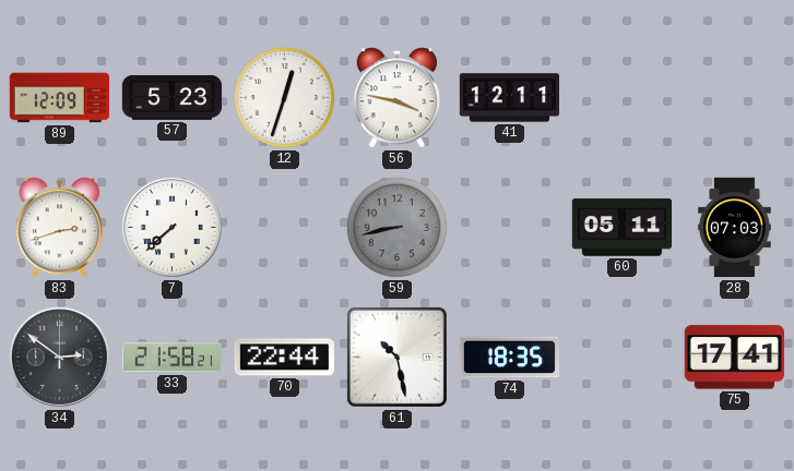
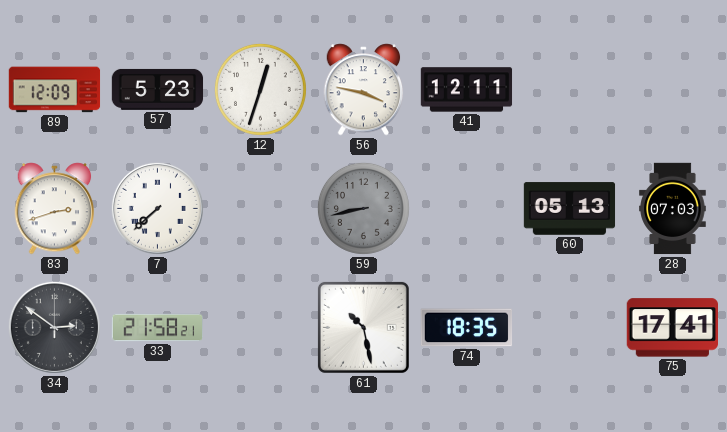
60: 05:11 -> 05:13 (570, 209)
70: 22:44 -> none (284, 358)
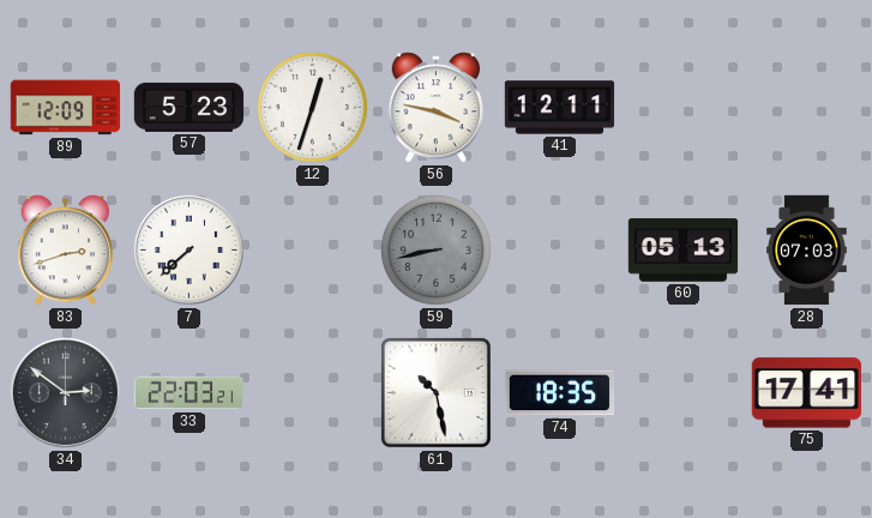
33: 21:58 -> 22:03 (190, 393)
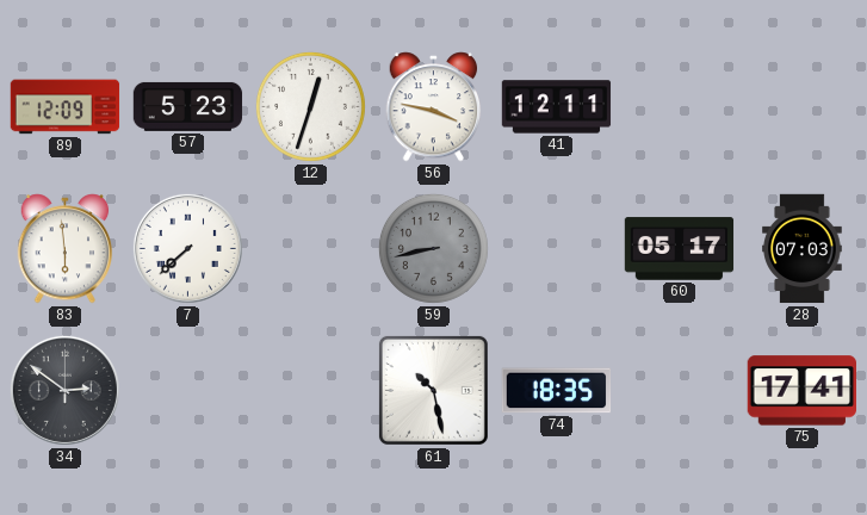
83: 2:42 -> 5:59 (66, 249)
60: 05:13 -> 05:17 (680, 249)
33: 22:03 -> none (190, 393)
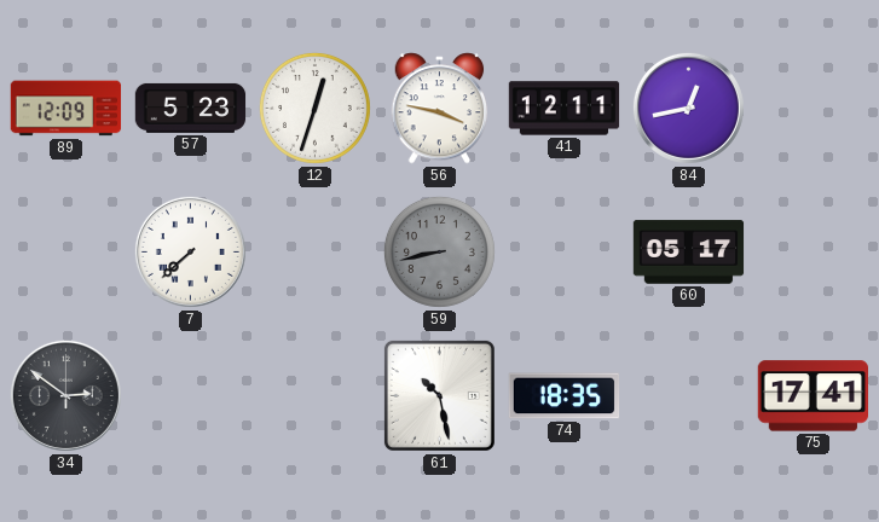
84: none -> 12:43 (688, 108)
83: 5:59 -> none (66, 249)
28: 07:03 -> none (803, 249)
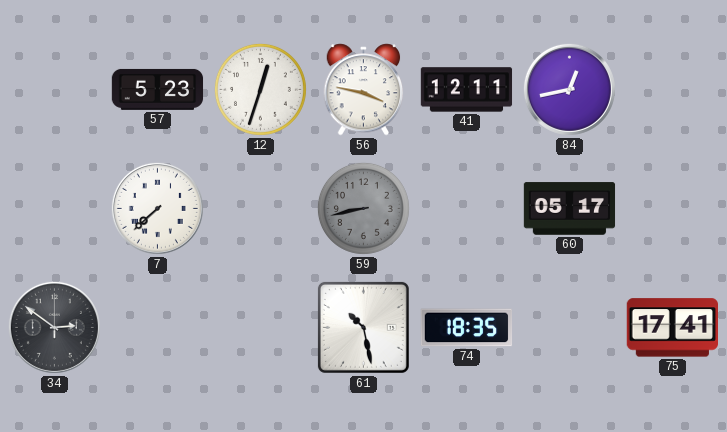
89: 12:09 -> none (66, 109)
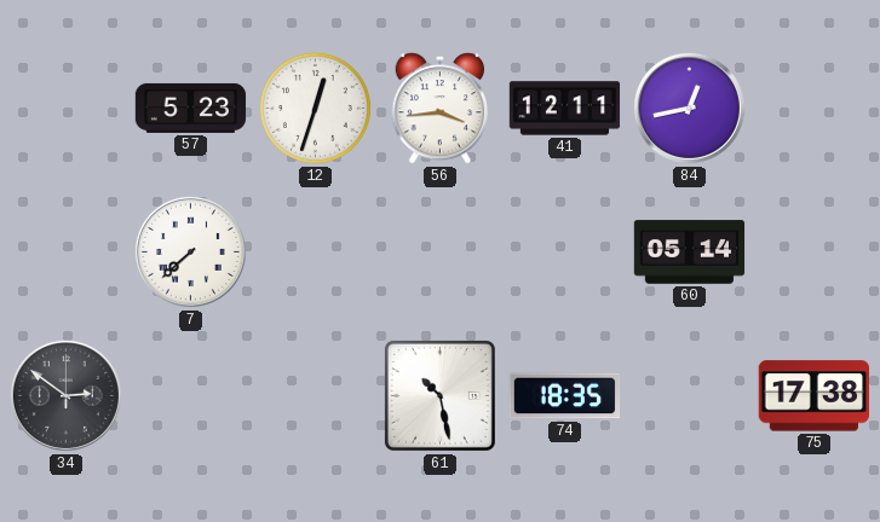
56: 3:47 -> 3:44 (441, 109)
59: 8:43 -> none (363, 208)
60: 05:17 -> 05:14 (690, 253)
75: 17:41 -> 17:38 (813, 396)
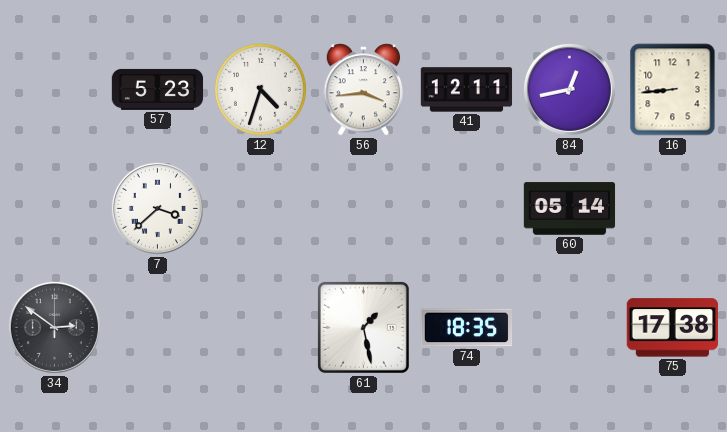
12: 12:33 -> 4:33 (260, 89)
16: none -> 8:44 (673, 90)
7: 7:38 -> 3:38 (157, 208)
61: 10:28 -> 1:28 (363, 327)
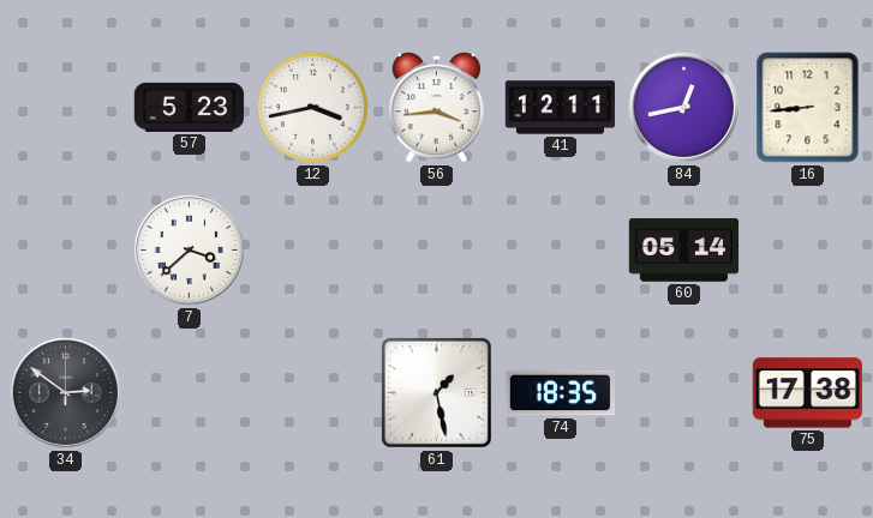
12: 4:33 -> 3:43 (312, 107)
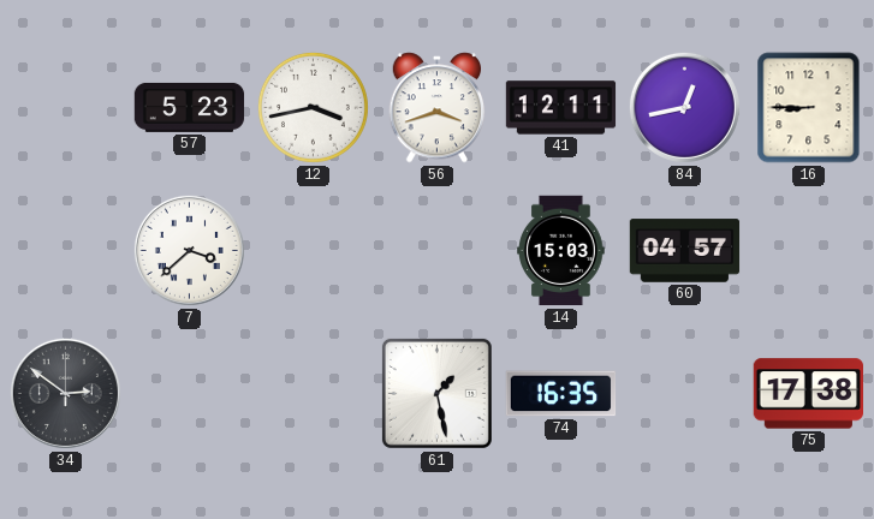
56: 3:44 -> 3:42 (438, 108)
16: 8:44 -> 8:45 (809, 108)
14: none -> 15:03 (561, 251)
60: 05:14 -> 04:57 (685, 251)
74: 18:35 -> 16:35 (561, 394)
